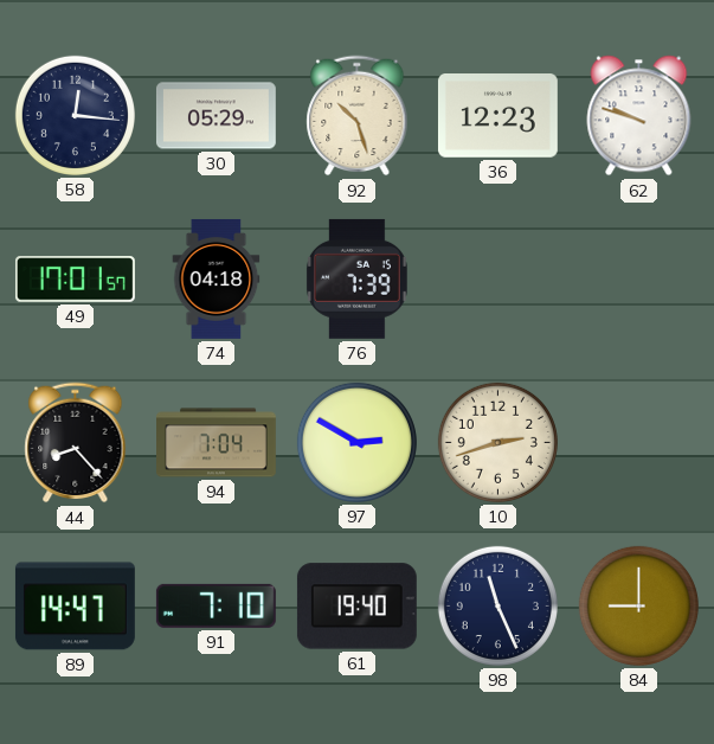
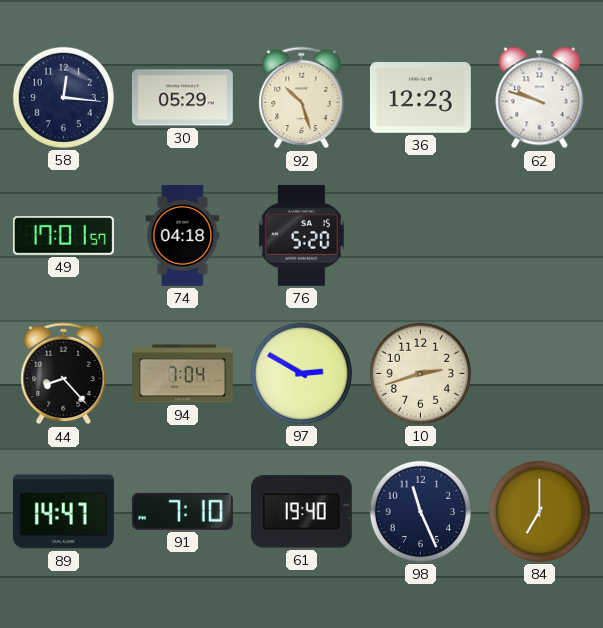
76: 7:39 -> 5:20 (301, 235)
84: 9:00 -> 7:00 (539, 511)
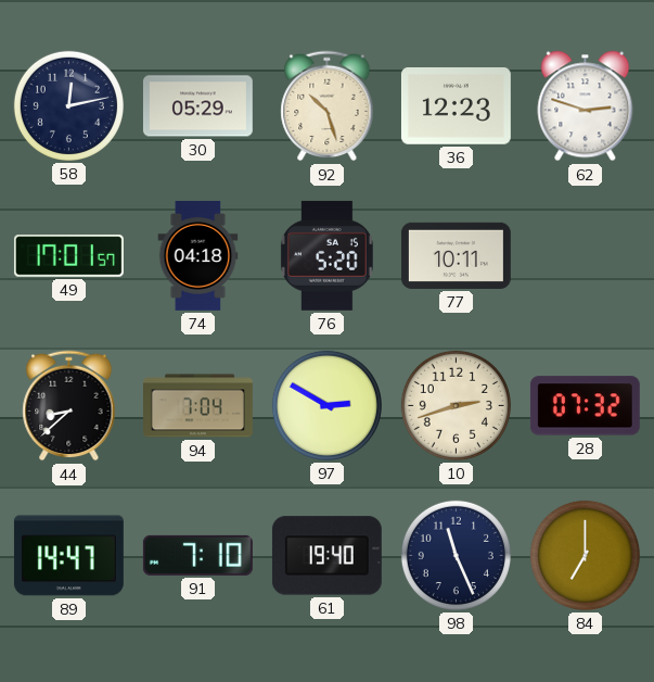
58: 12:16 -> 12:13 (68, 105)
62: 9:48 -> 2:48 (586, 106)
77: none -> 10:11 (456, 255)
44: 8:23 -> 8:38 (69, 406)
28: none -> 07:32 (585, 406)
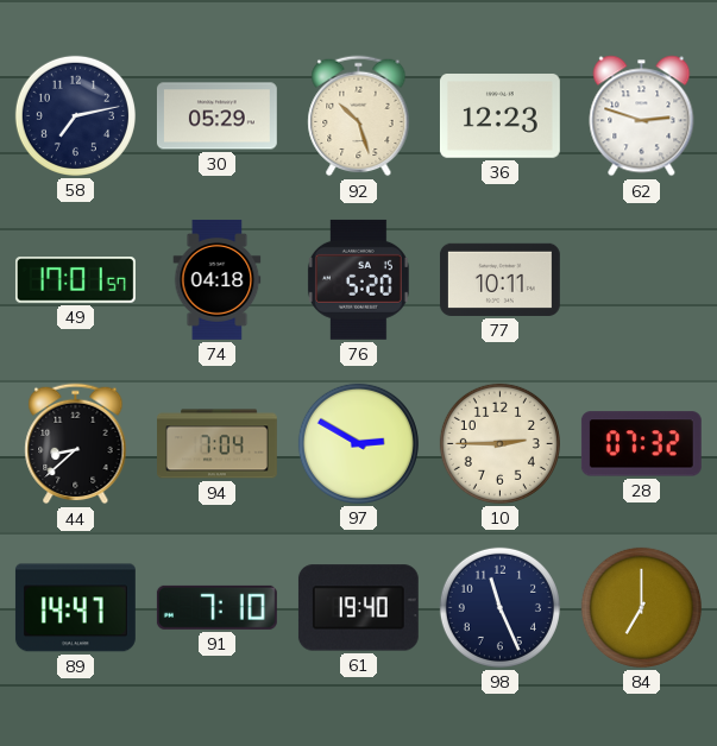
58: 12:13 -> 7:13 (75, 115)
10: 2:42 -> 2:45 (499, 443)
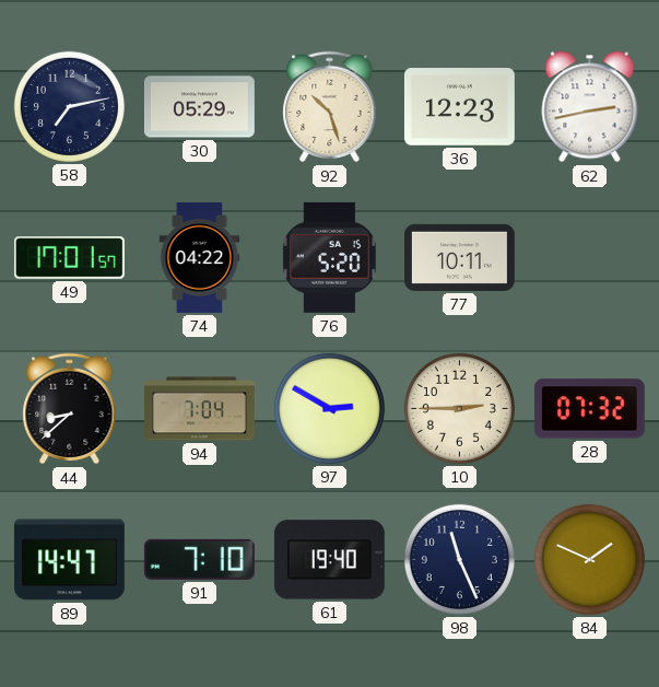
62: 2:48 -> 2:43 (590, 107)
74: 04:18 -> 04:22 (200, 257)
84: 7:00 -> 1:49 (589, 559)
